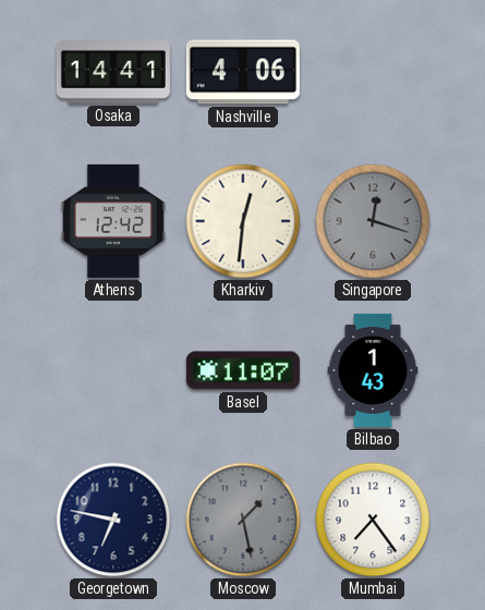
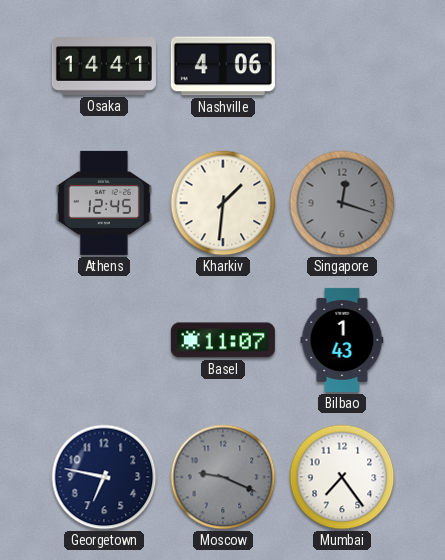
Athens: 12:42 -> 12:45 (104, 203)
Kharkiv: 12:31 -> 1:31 (223, 203)
Moscow: 1:28 -> 9:19 (223, 477)
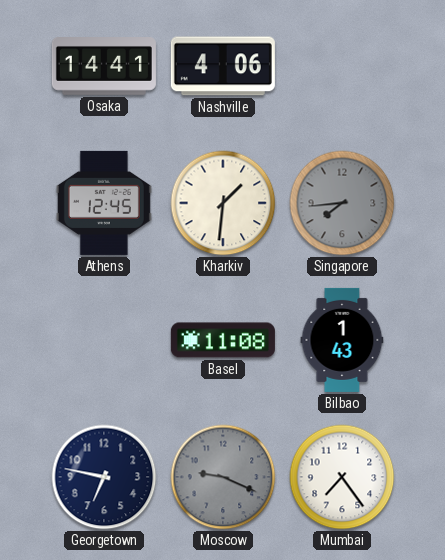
Singapore: 12:18 -> 7:44 (342, 203)
Basel: 11:07 -> 11:08 (223, 340)
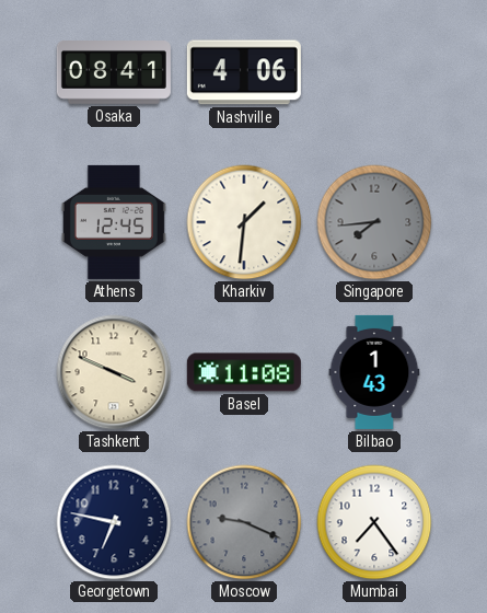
Osaka: 14:41 -> 08:41 (114, 73)
Tashkent: none -> 3:49 (114, 372)
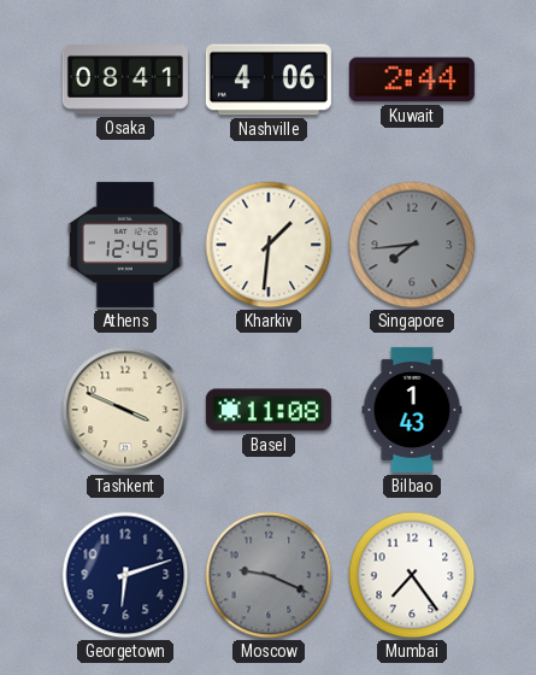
Kuwait: none -> 2:44 (412, 80)
Georgetown: 6:47 -> 6:12 (125, 575)
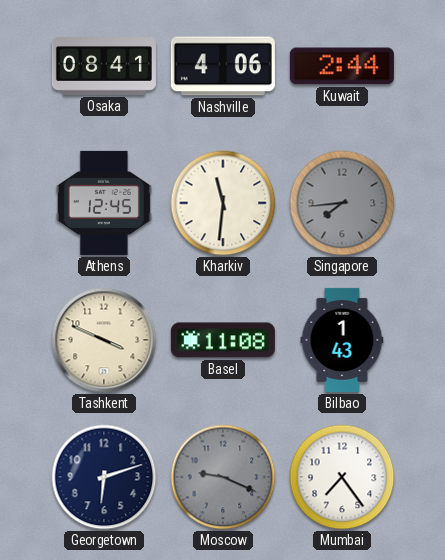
Kharkiv: 1:31 -> 11:31 (223, 203)
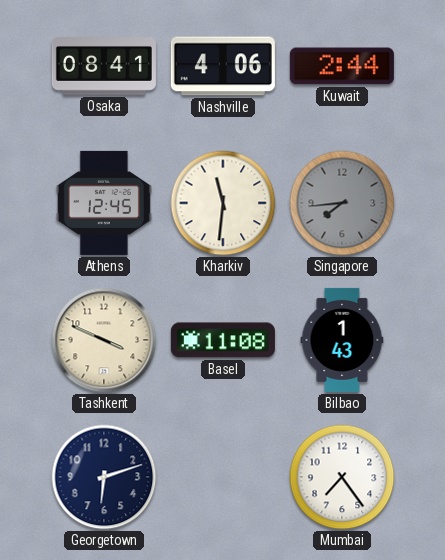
Moscow: 9:19 -> none (223, 477)
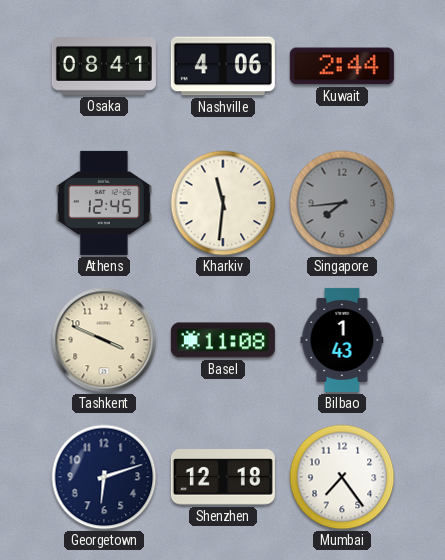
Shenzhen: none -> 12:18 (223, 477)
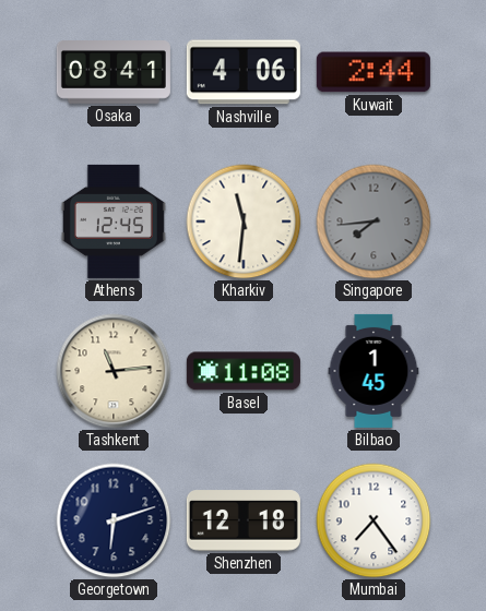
Tashkent: 3:49 -> 11:14 (114, 371)
Bilbao: 1:43 -> 1:45 (374, 371)
